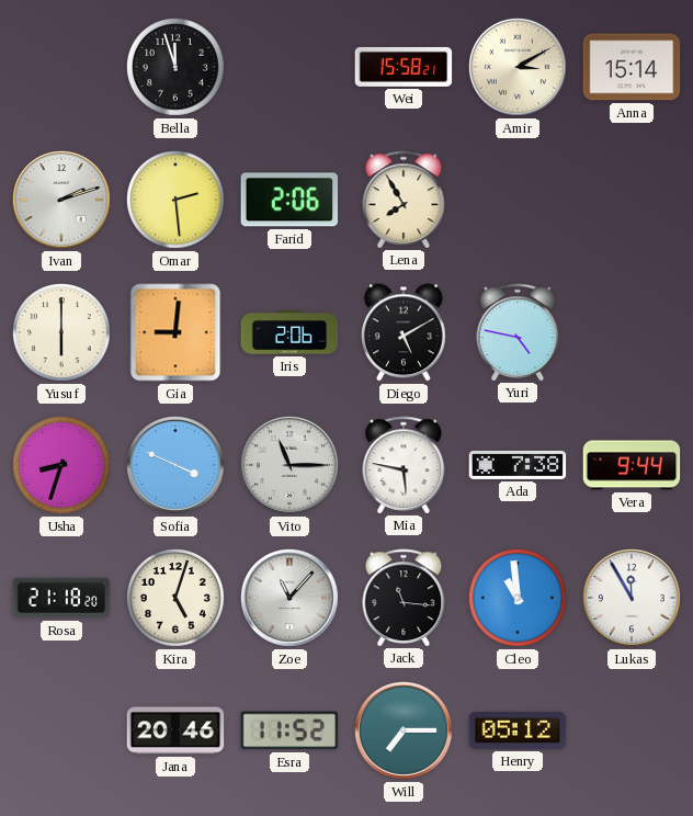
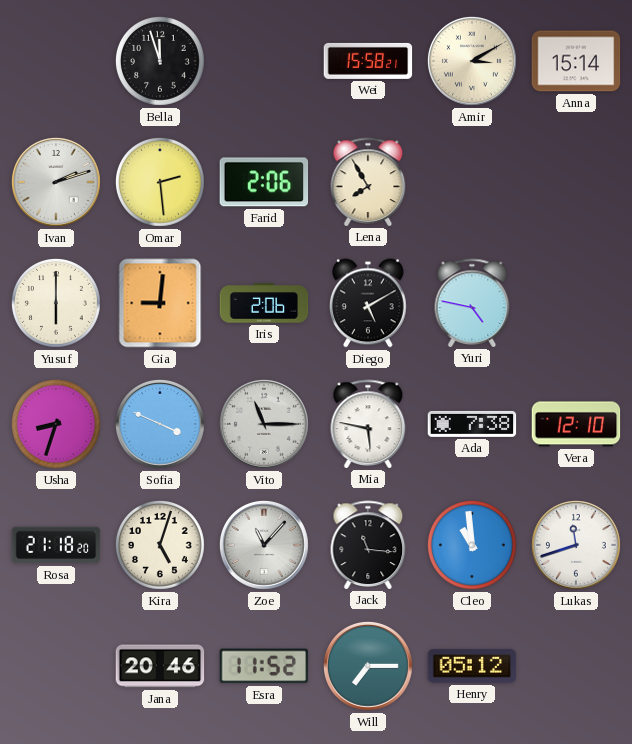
Vera: 9:44 -> 12:10 (576, 424)
Lukas: 11:55 -> 11:42 (576, 545)
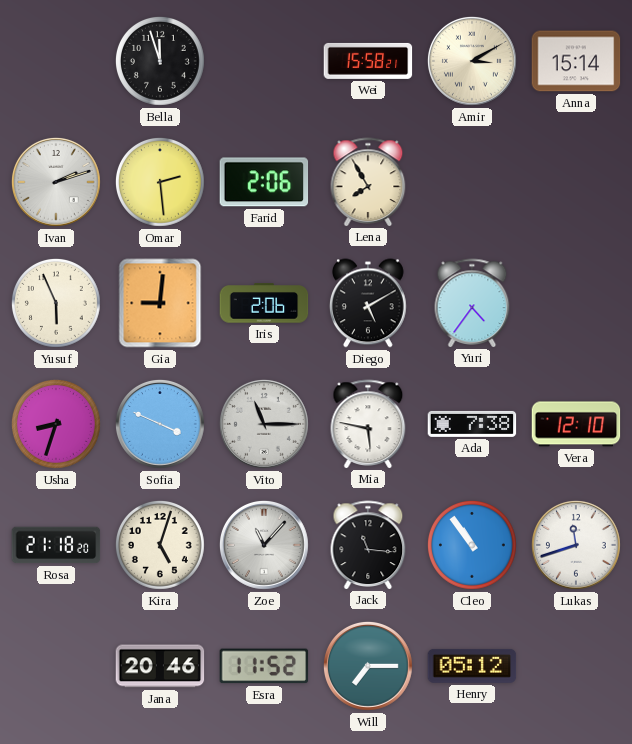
Yusuf: 6:00 -> 5:56 (56, 303)
Yuri: 4:47 -> 4:36 (472, 303)
Cleo: 10:59 -> 10:54 (472, 545)
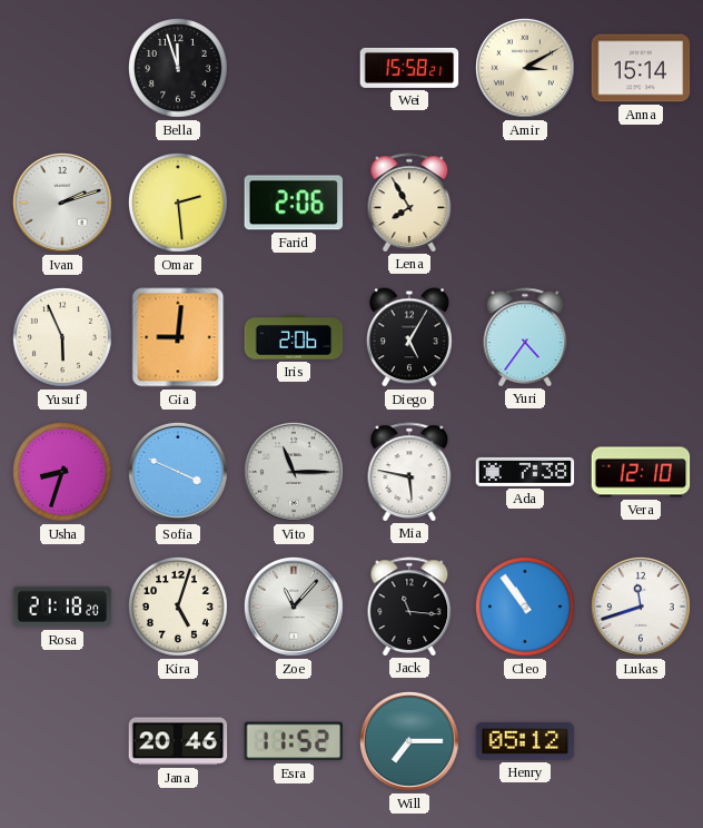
Diego: 5:10 -> 5:05 (409, 337)
